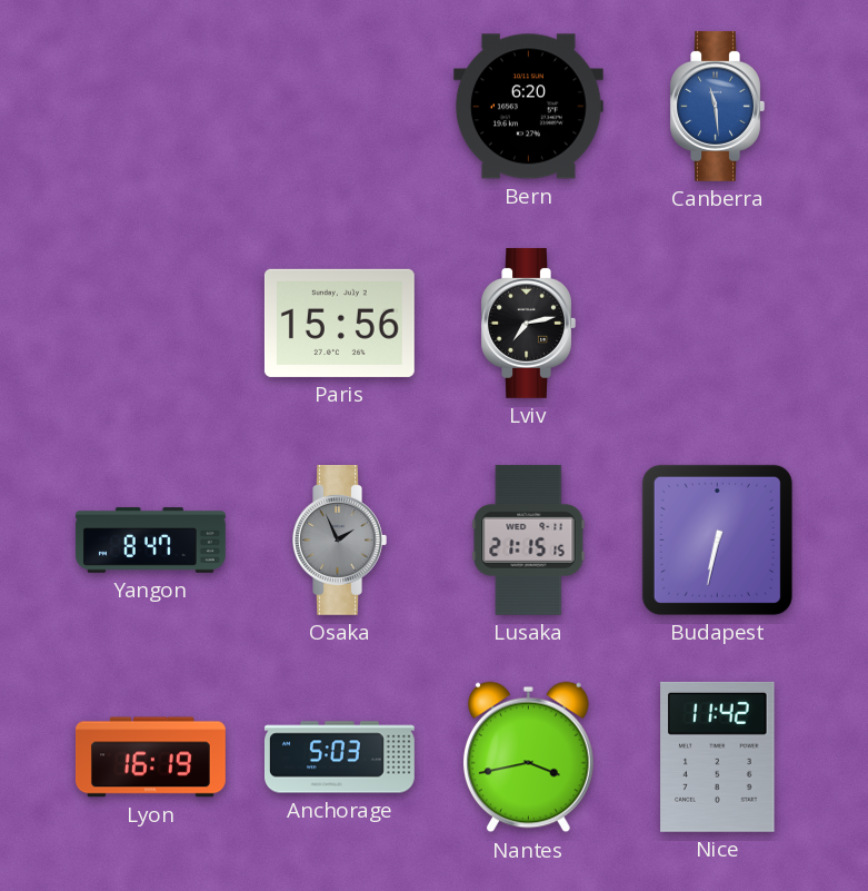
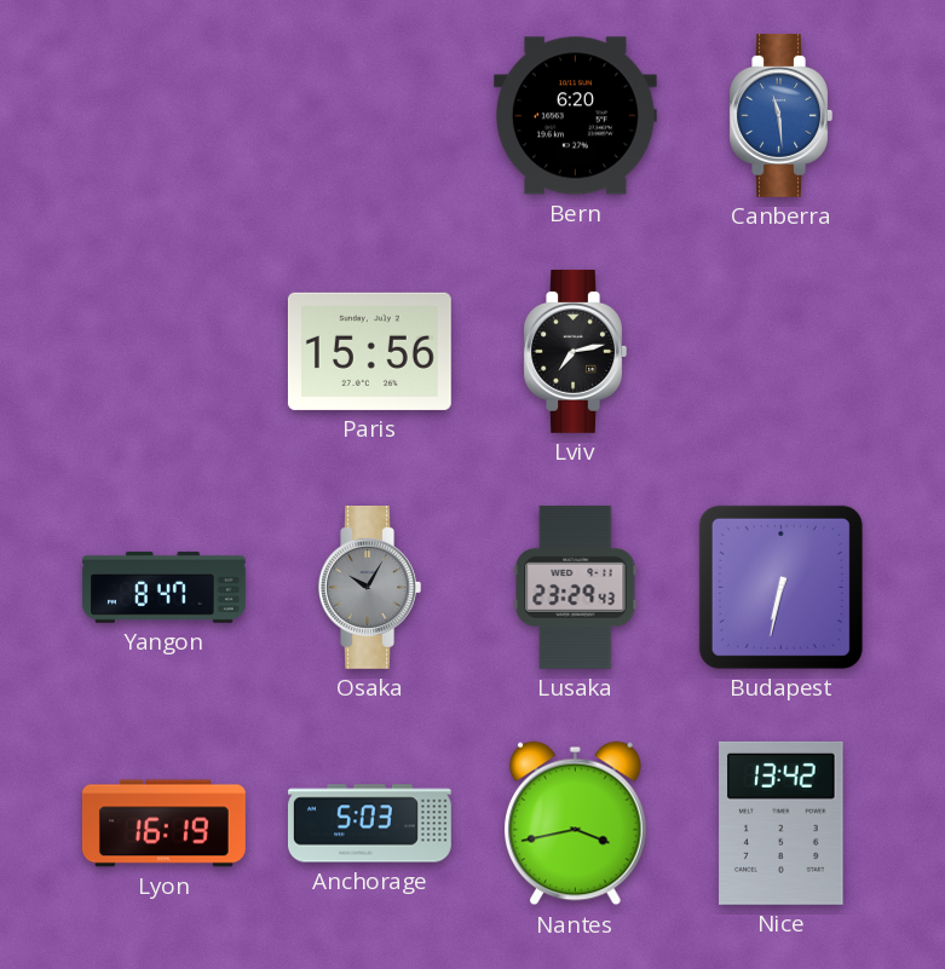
Osaka: 1:56 -> 10:05 (369, 587)
Lusaka: 21:15 -> 23:29 (576, 587)
Nice: 11:42 -> 13:42 (782, 823)
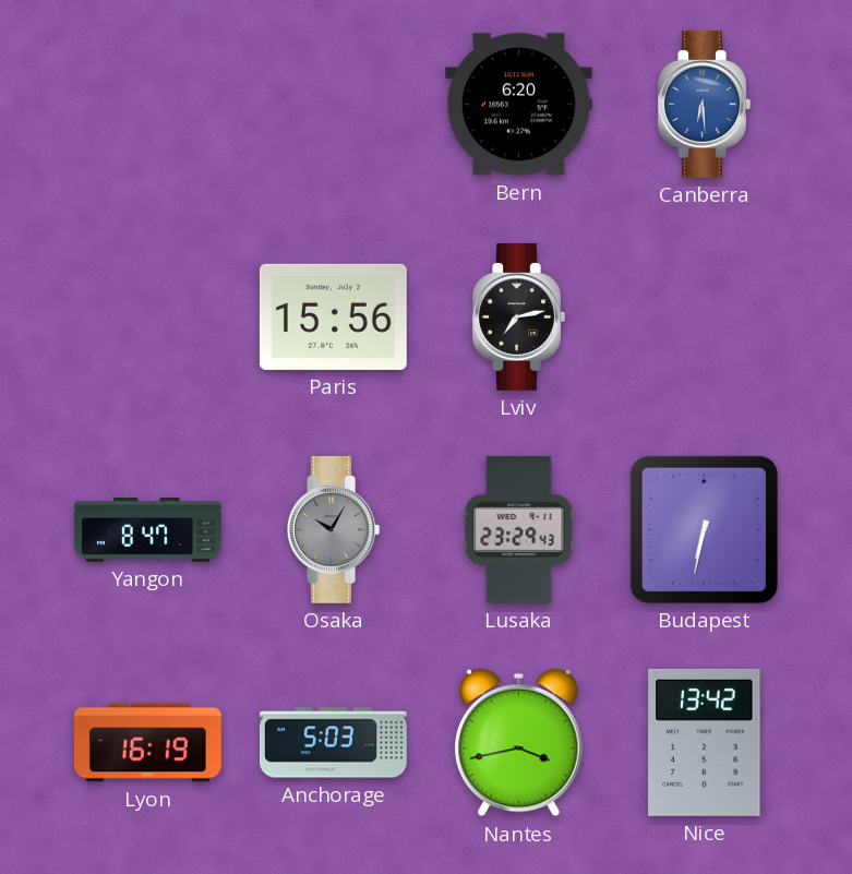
Canberra: 11:29 -> 6:29 (704, 104)
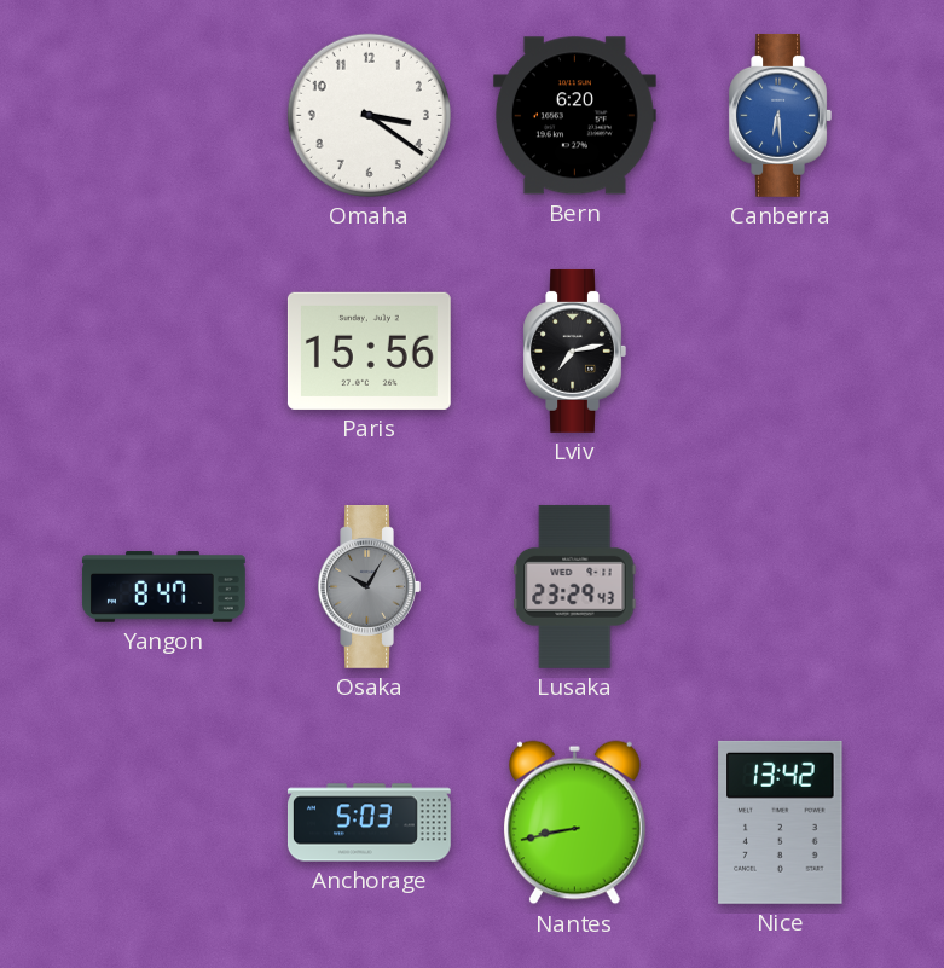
Omaha: none -> 3:21 (369, 115)
Budapest: 6:32 -> none (704, 529)
Lyon: 16:19 -> none (148, 743)
Nantes: 3:43 -> 8:43 (574, 823)
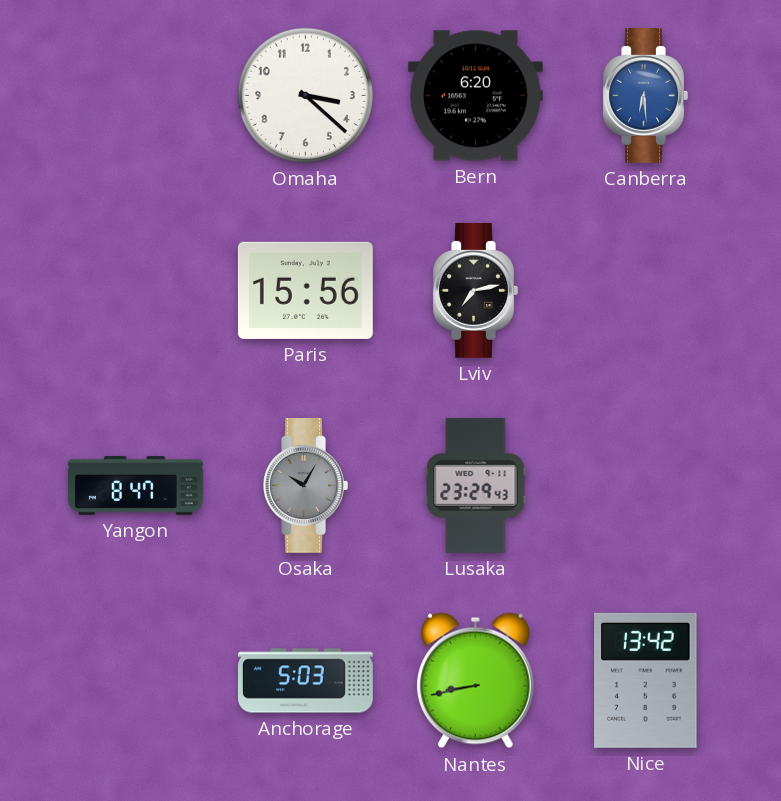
Omaha: 3:21 -> 3:22 (305, 95)
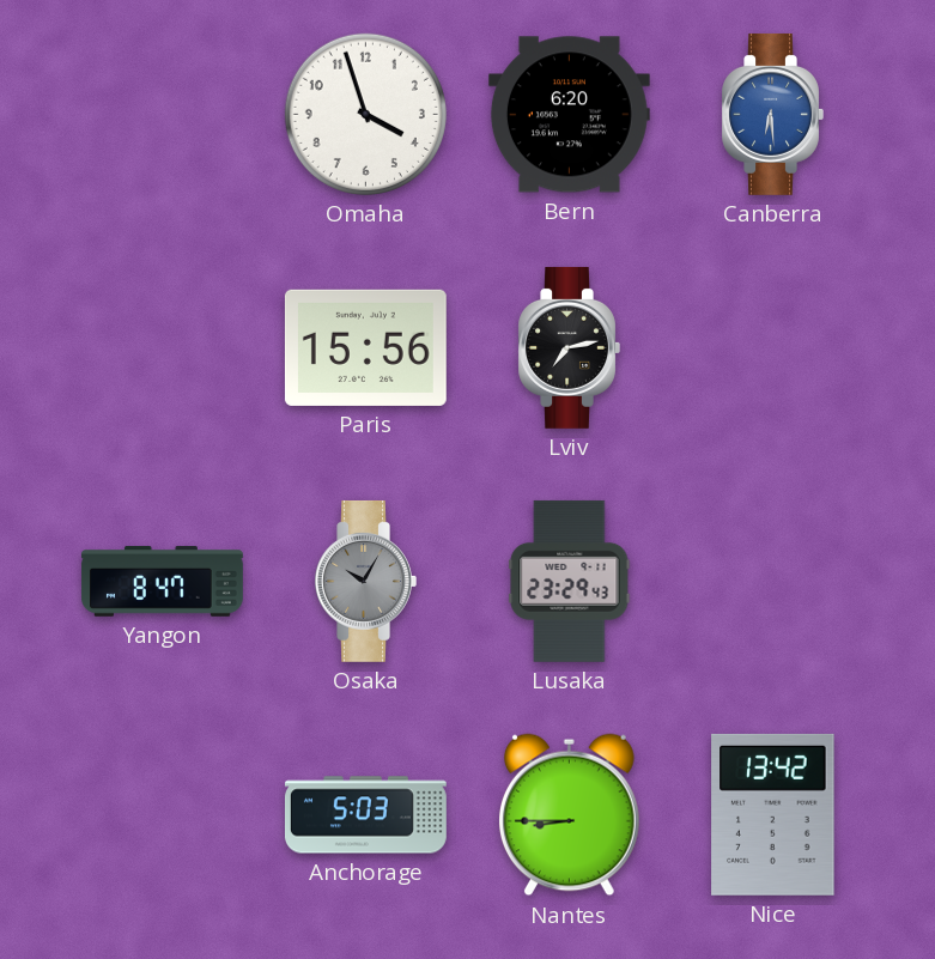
Omaha: 3:22 -> 3:57 (365, 114)
Nantes: 8:43 -> 8:45 (569, 815)
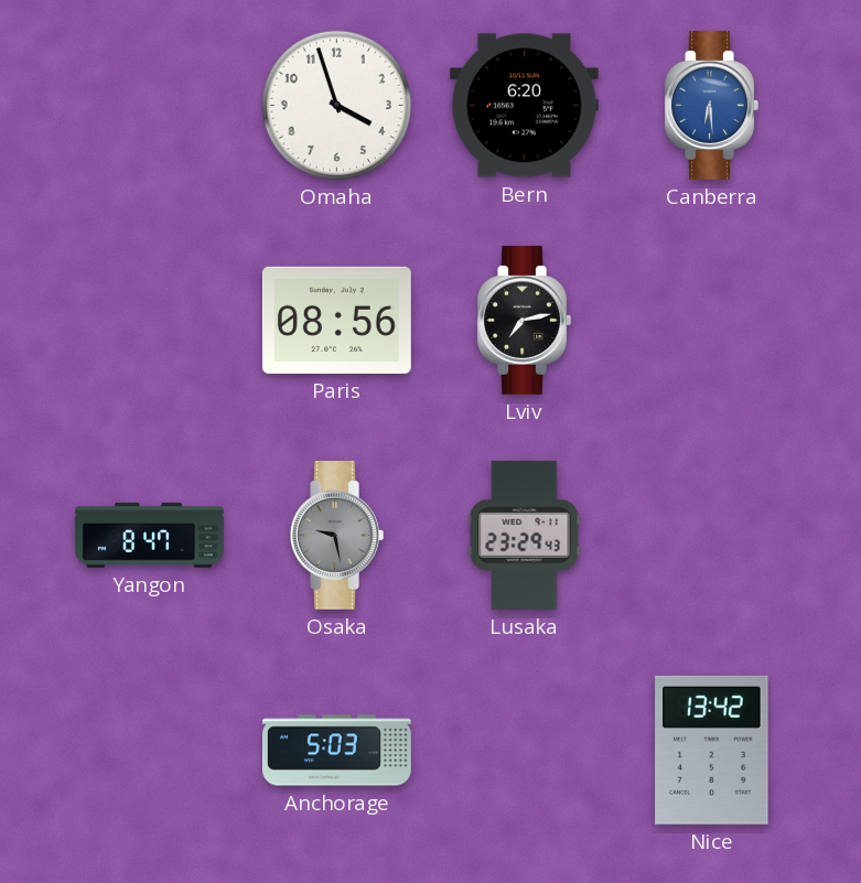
Paris: 15:56 -> 08:56 (336, 320)
Osaka: 10:05 -> 9:28 (336, 535)
Nantes: 8:45 -> none (569, 815)
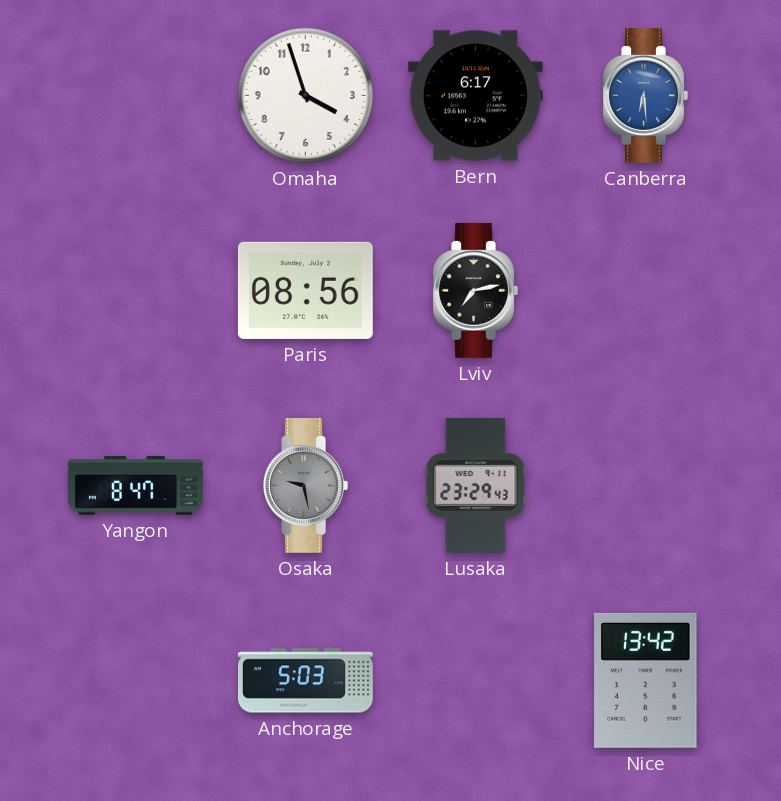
Bern: 6:20 -> 6:17 (475, 96)
